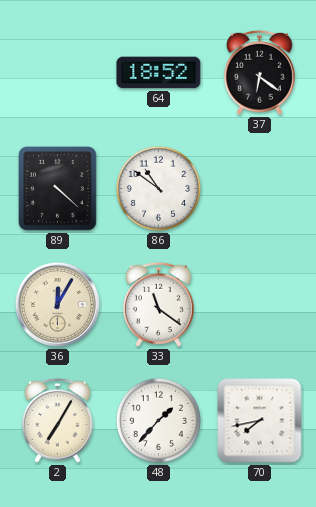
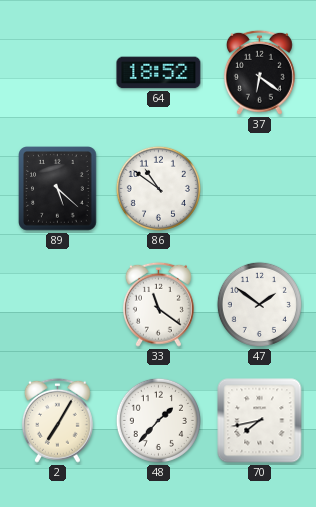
89: 4:22 -> 5:22 (58, 189)
36: 12:05 -> none (57, 304)
47: none -> 1:51 (259, 304)
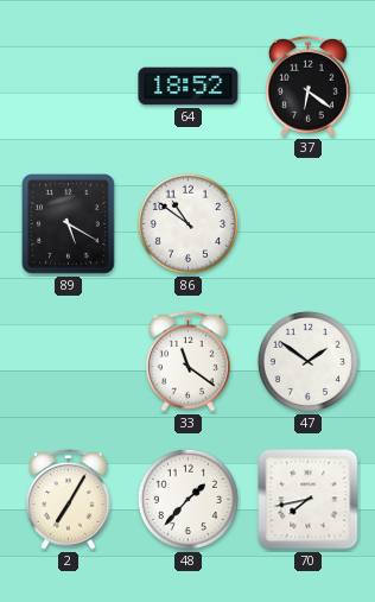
89: 5:22 -> 5:20 (69, 224)
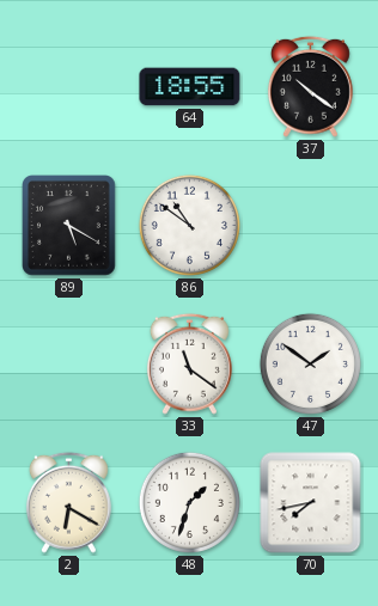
64: 18:52 -> 18:55 (190, 87)
37: 6:21 -> 10:21 (310, 86)
2: 7:05 -> 6:20 (68, 502)
48: 1:37 -> 1:33 (189, 502)
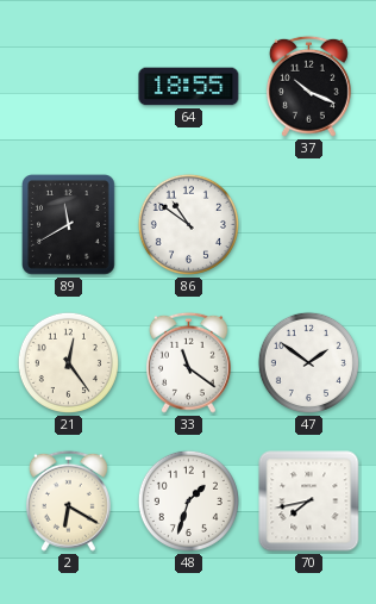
37: 10:21 -> 10:19 (308, 86)
89: 5:20 -> 11:40 (69, 225)
21: none -> 12:24 (68, 362)
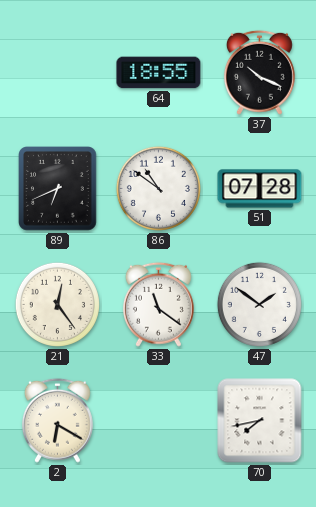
89: 11:40 -> 6:41 (58, 189)
51: none -> 07:28 (260, 189)
48: 1:33 -> none (188, 500)
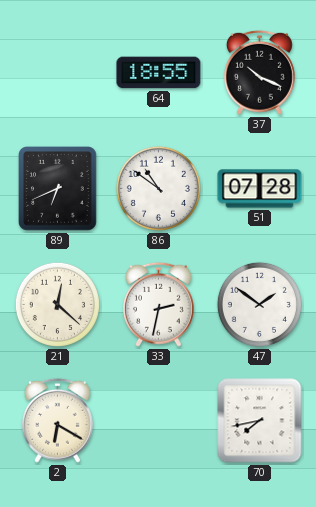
21: 12:24 -> 12:22 (57, 304)
33: 11:21 -> 2:32 (158, 304)
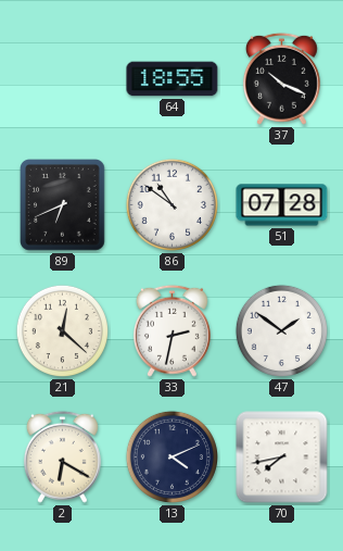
13: none -> 4:11 (171, 456)
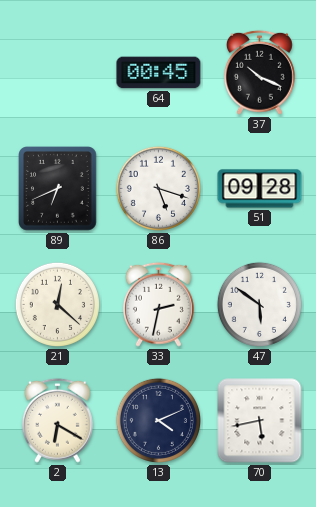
64: 18:55 -> 00:45 (159, 73)
86: 10:51 -> 5:18 (158, 188)
51: 07:28 -> 09:28 (260, 189)
47: 1:51 -> 5:51 (259, 304)
70: 7:43 -> 5:43 (260, 421)
